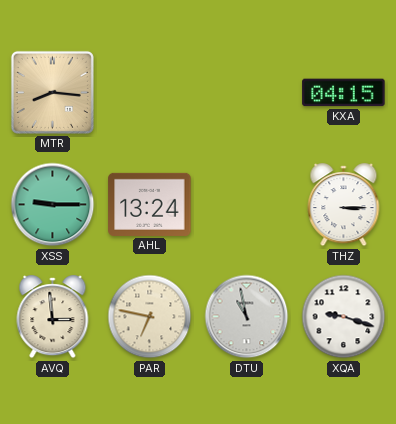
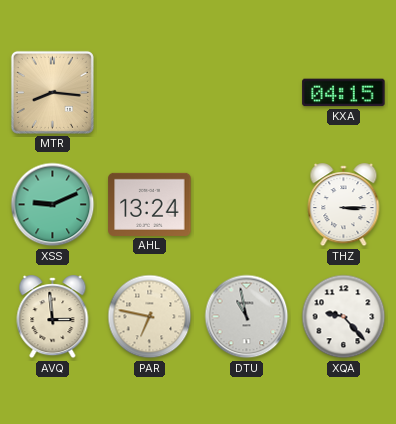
XSS: 9:15 -> 9:11 (53, 205)
XQA: 9:18 -> 9:23 (344, 317)
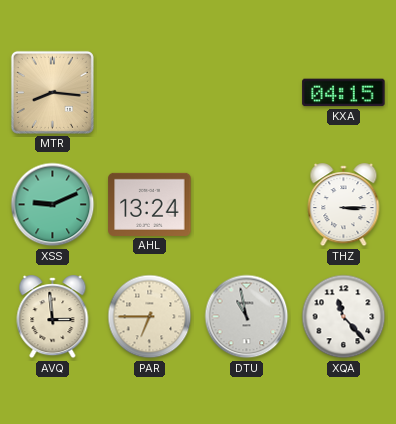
PAR: 6:47 -> 6:45 (150, 317)
XQA: 9:23 -> 11:23 (344, 317)
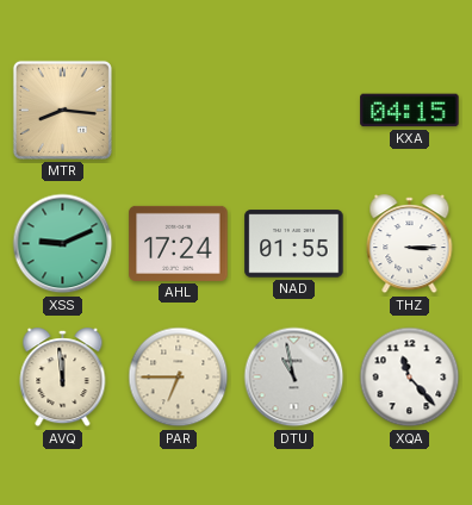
AHL: 13:24 -> 17:24 (179, 243)
NAD: none -> 01:55 (294, 244)
AVQ: 2:59 -> 11:59 (63, 378)
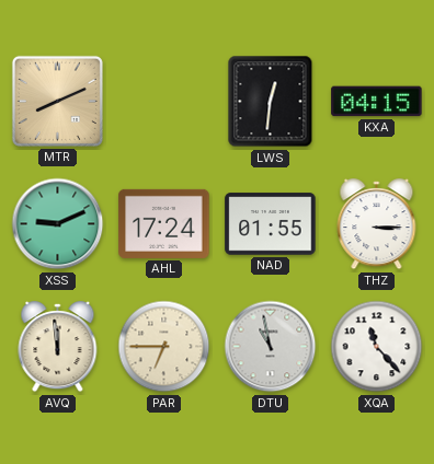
MTR: 8:16 -> 8:11 (57, 101)
LWS: none -> 12:31 (271, 102)
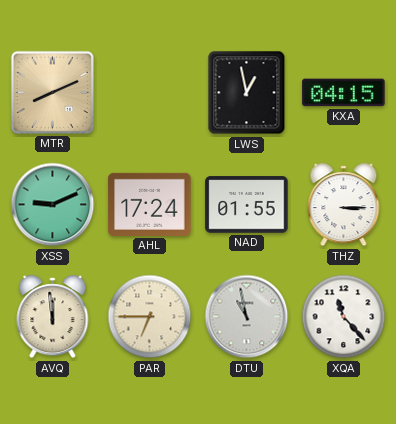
LWS: 12:31 -> 12:58 (247, 93)
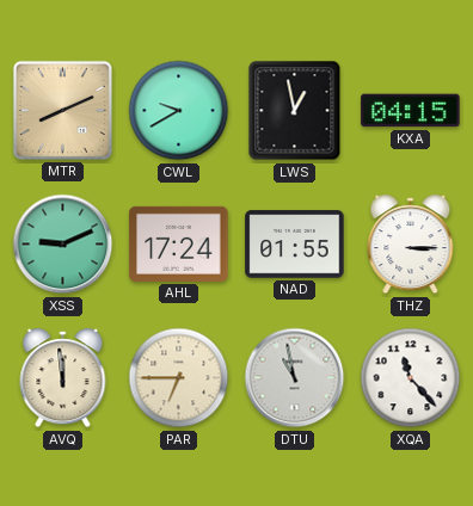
CWL: none -> 9:40 (179, 111)
